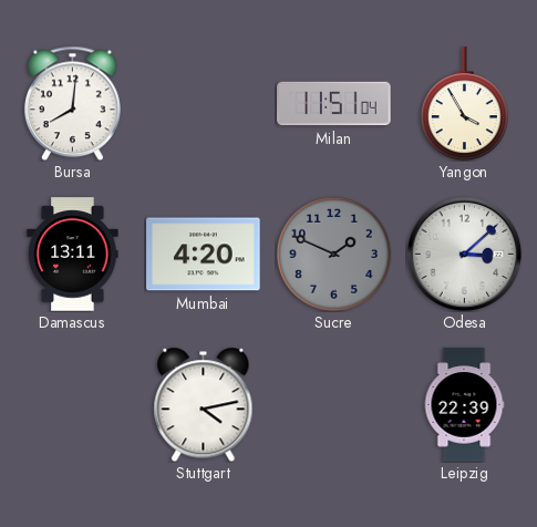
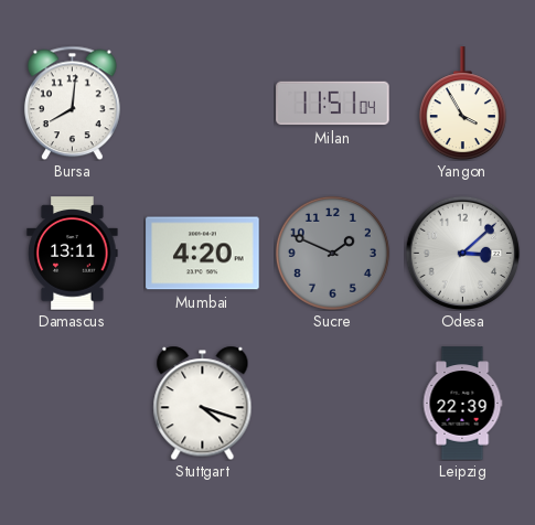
Stuttgart: 4:13 -> 4:18 (203, 403)
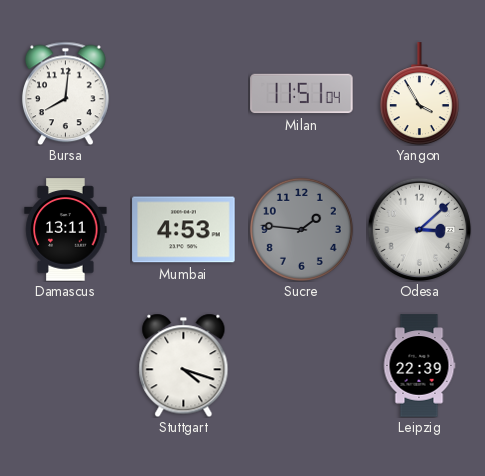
Mumbai: 4:20 -> 4:53 (184, 230)
Sucre: 1:49 -> 1:46 (301, 229)
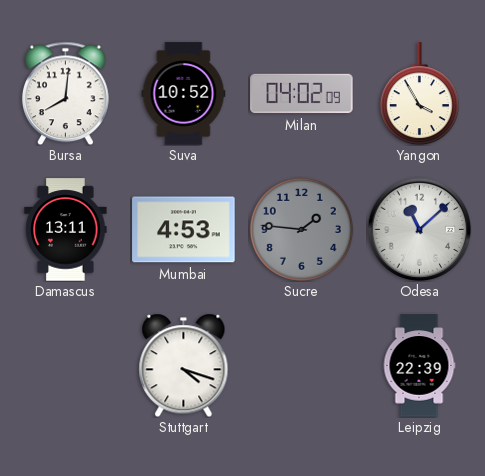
Suva: none -> 10:52 (184, 94)
Milan: 11:51 -> 04:02 (302, 94)
Odesa: 3:08 -> 11:08 (419, 229)
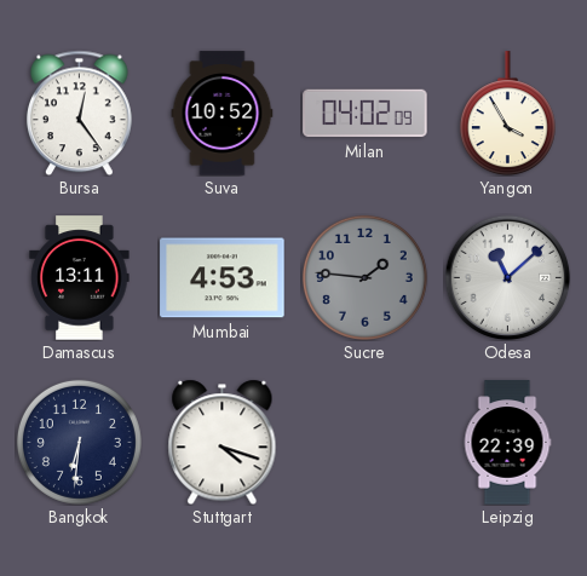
Bursa: 8:01 -> 12:24 (79, 113)
Bangkok: none -> 6:31 (79, 442)
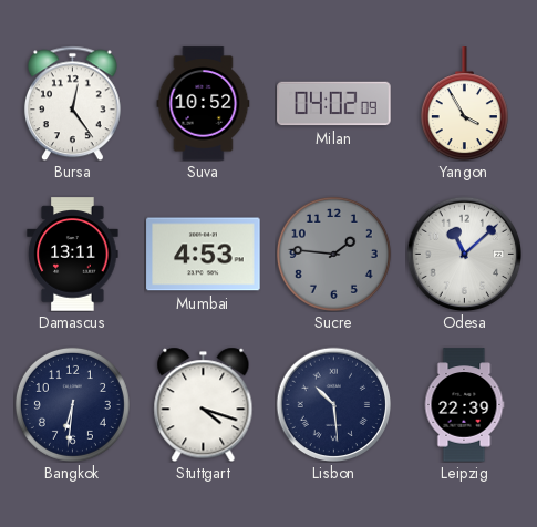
Lisbon: none -> 10:29 (333, 404)
